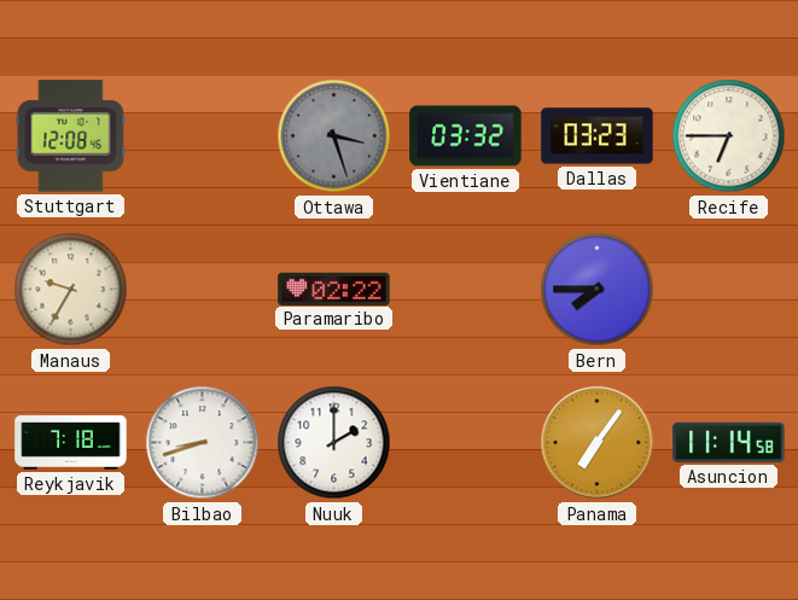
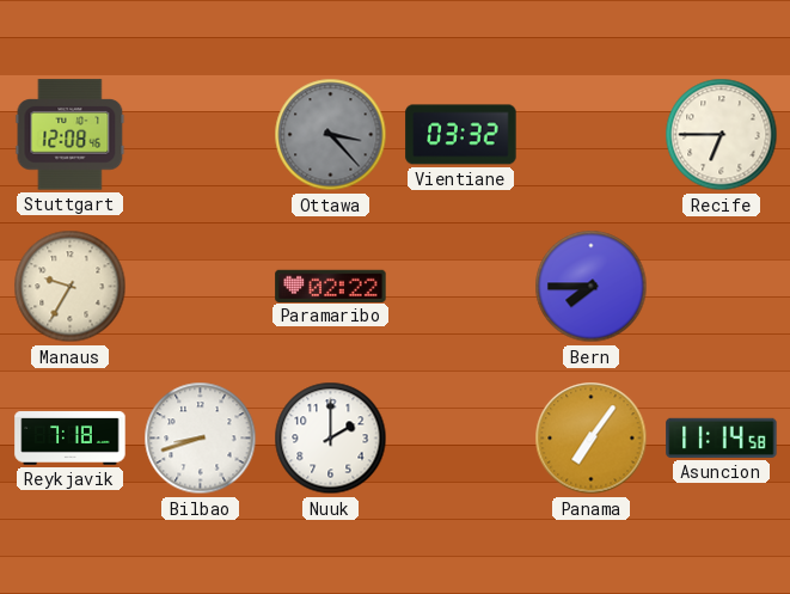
Ottawa: 3:27 -> 3:23 (331, 135)
Dallas: 03:23 -> none (598, 136)
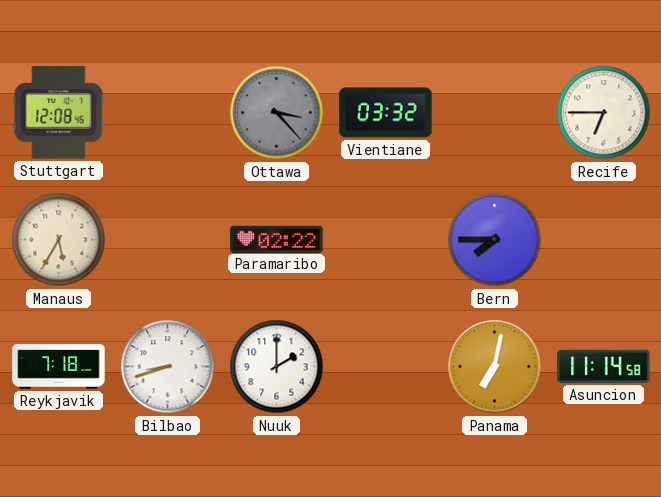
Manaus: 9:35 -> 5:35 (59, 240)
Panama: 7:06 -> 7:02 (495, 367)
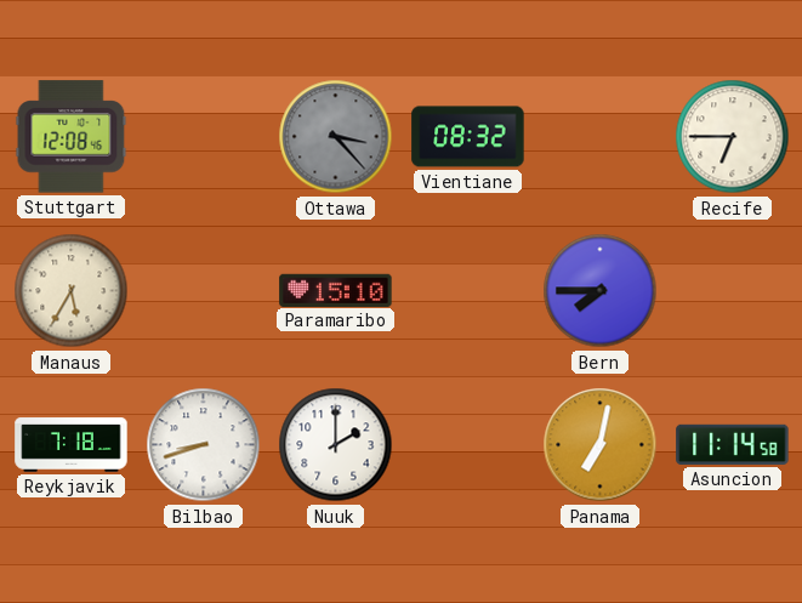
Vientiane: 03:32 -> 08:32 (468, 137)
Paramaribo: 02:22 -> 15:10 (336, 290)
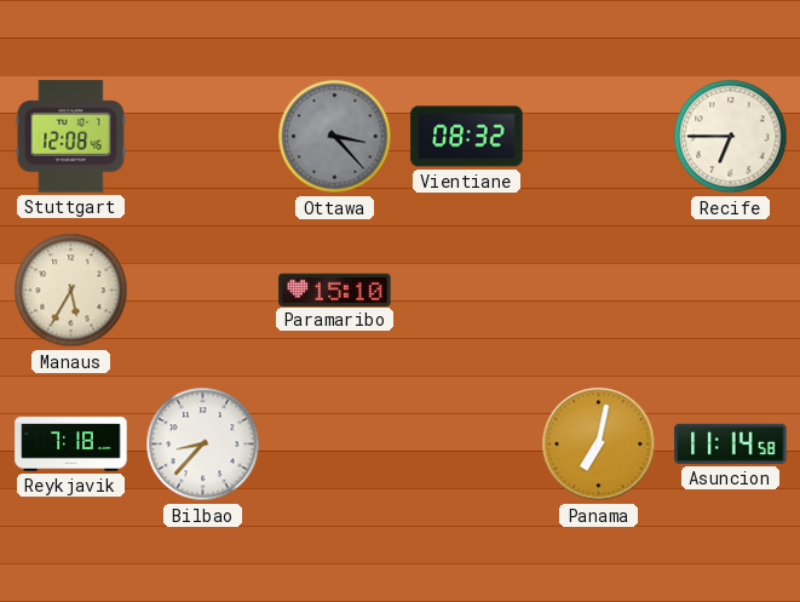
Bern: 7:45 -> none (601, 291)
Bilbao: 8:42 -> 8:37 (203, 445)
Nuuk: 2:00 -> none (336, 445)
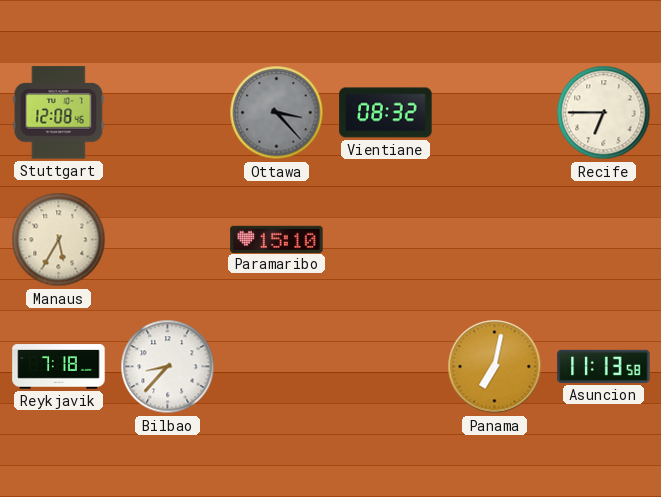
Asuncion: 11:14 -> 11:13 (604, 366)
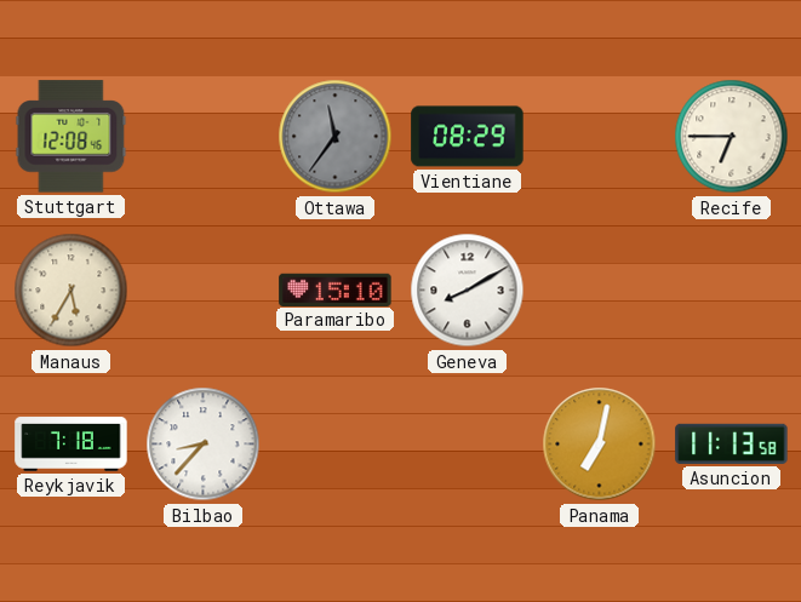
Ottawa: 3:23 -> 11:36 (336, 137)
Vientiane: 08:32 -> 08:29 (468, 137)
Geneva: none -> 8:10 (468, 291)
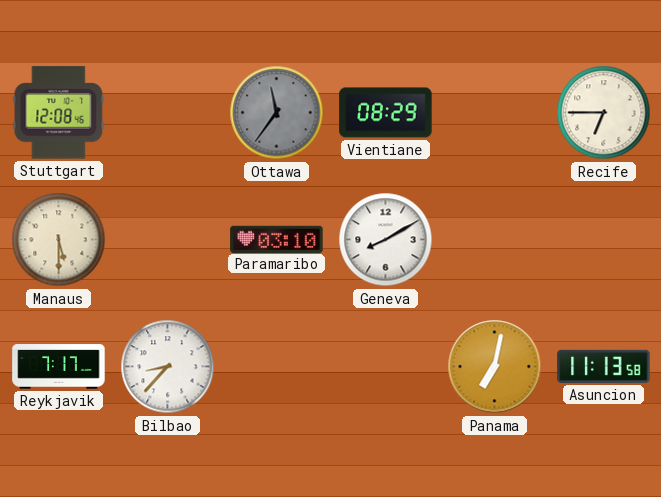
Manaus: 5:35 -> 5:30 (59, 240)
Paramaribo: 15:10 -> 03:10 (277, 239)
Reykjavik: 7:18 -> 7:17 (59, 367)
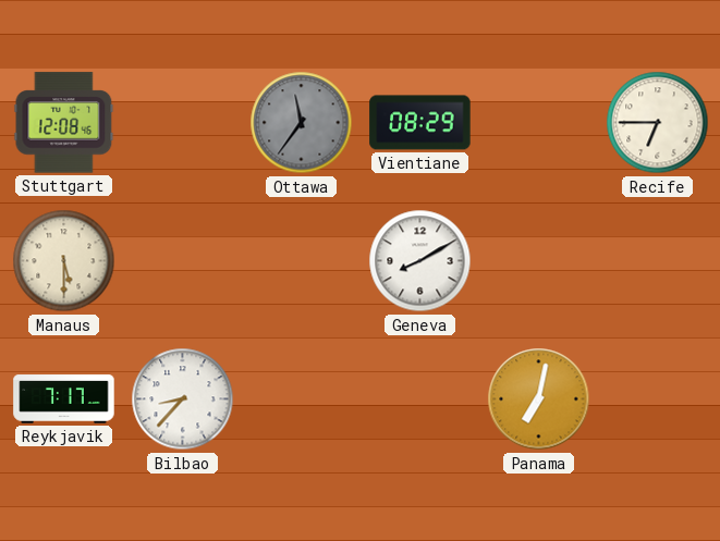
Paramaribo: 03:10 -> none (277, 239)
Asuncion: 11:13 -> none (604, 366)
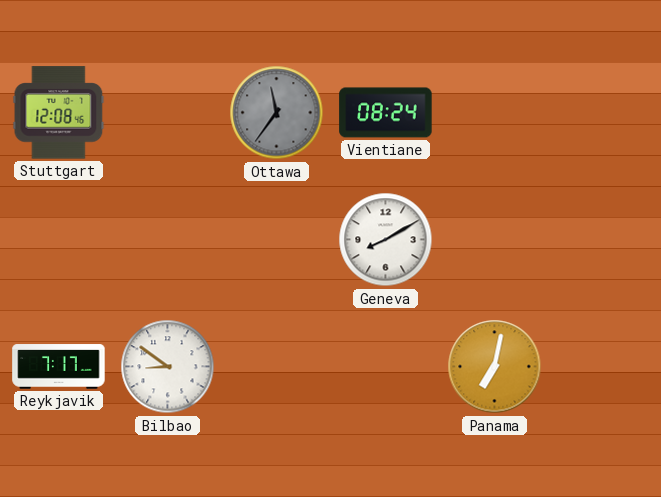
Vientiane: 08:29 -> 08:24 (386, 113)
Recife: 6:45 -> none (658, 123)
Manaus: 5:30 -> none (64, 261)
Bilbao: 8:37 -> 8:51 (168, 367)
